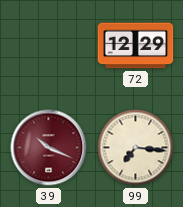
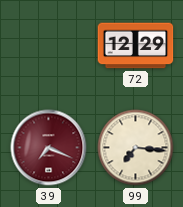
39: 10:19 -> 7:19 (49, 148)
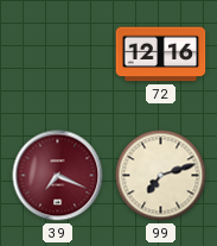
72: 12:29 -> 12:16 (161, 55)
99: 7:16 -> 7:12 (161, 176)
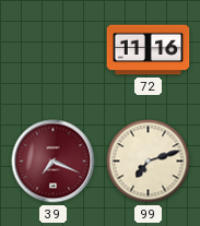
72: 12:16 -> 11:16 (149, 50)
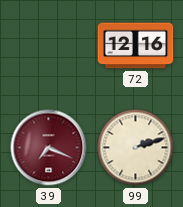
72: 11:16 -> 12:16 (136, 46)
99: 7:12 -> 2:12 (136, 148)
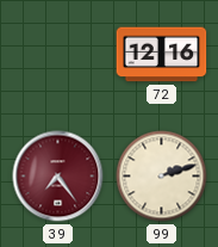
39: 7:19 -> 7:24 (58, 177)
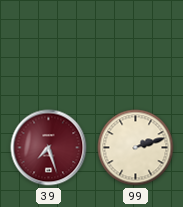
72: 12:16 -> none (162, 55)
39: 7:24 -> 7:27 (49, 148)
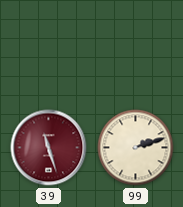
39: 7:27 -> 11:27 (49, 148)
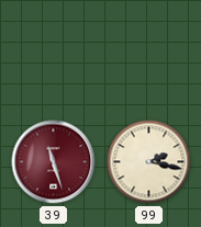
99: 2:12 -> 2:17 (149, 162)
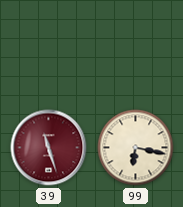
99: 2:17 -> 6:17 (136, 148)
